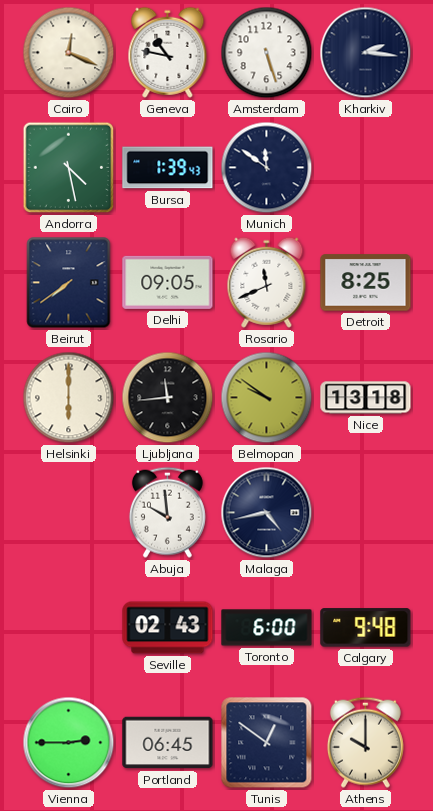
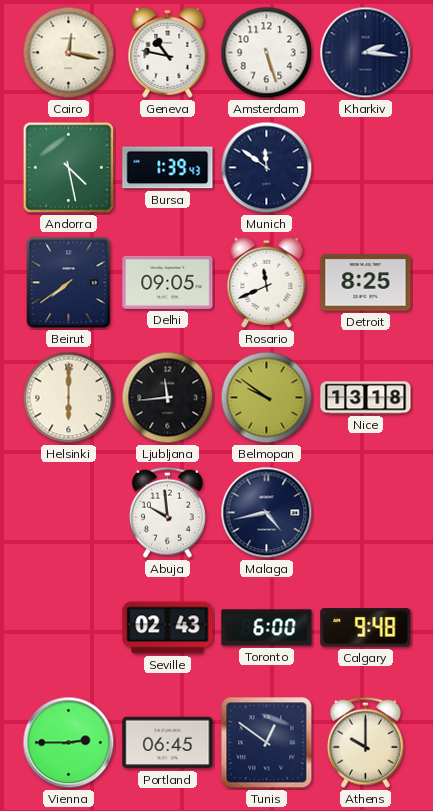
Cairo: 12:19 -> 12:17 (69, 53)
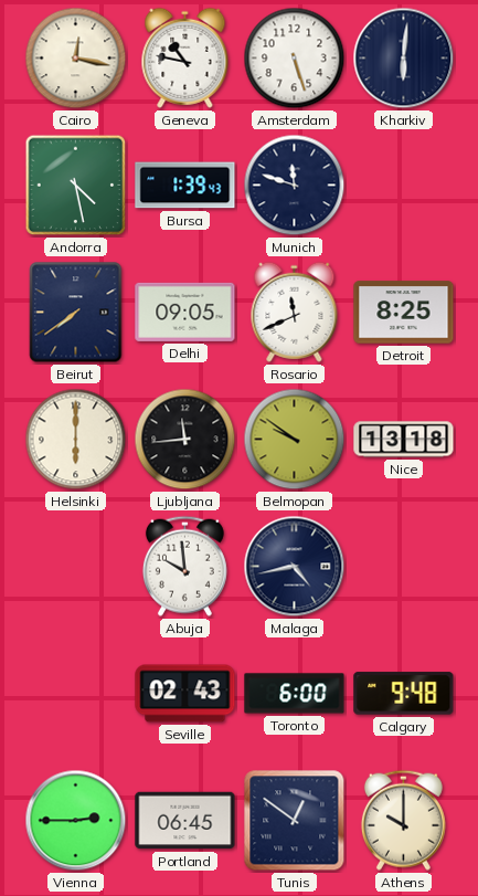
Kharkiv: 2:16 -> 6:01 (404, 59)
Munich: 11:51 -> 11:48 (295, 186)
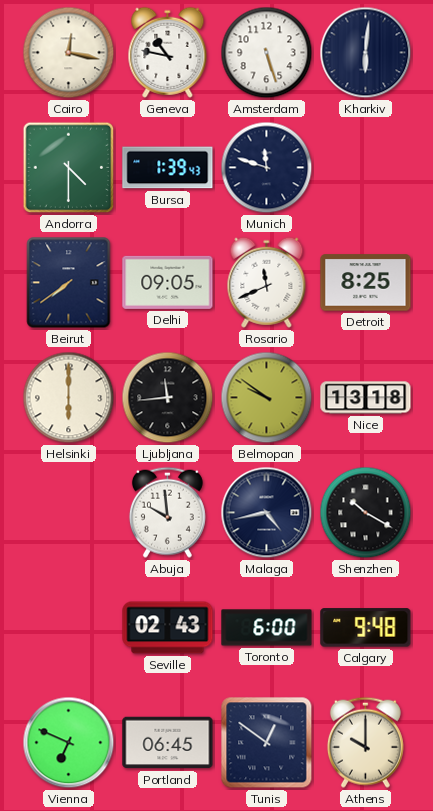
Andorra: 4:28 -> 4:30 (69, 168)
Shenzhen: none -> 10:20 (366, 513)
Vienna: 2:45 -> 6:49 (69, 743)
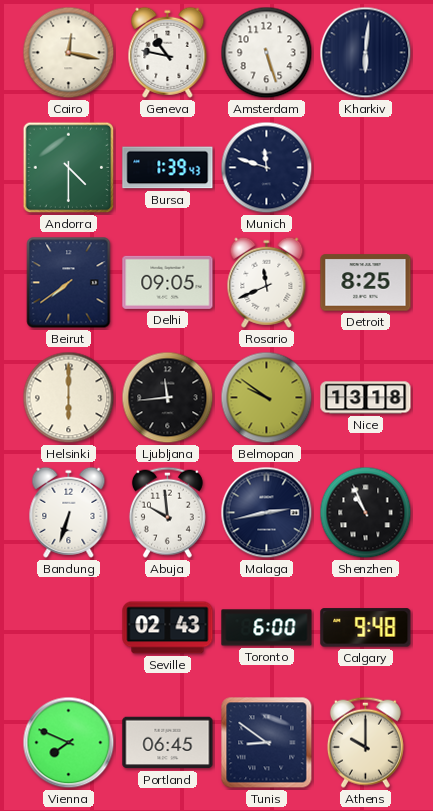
Bandung: none -> 6:33 (69, 512)
Malaga: 4:43 -> 2:43 (267, 513)
Shenzhen: 10:20 -> 10:56 (366, 513)
Vienna: 6:49 -> 7:49 (69, 743)
Tunis: 12:51 -> 8:51 (267, 743)
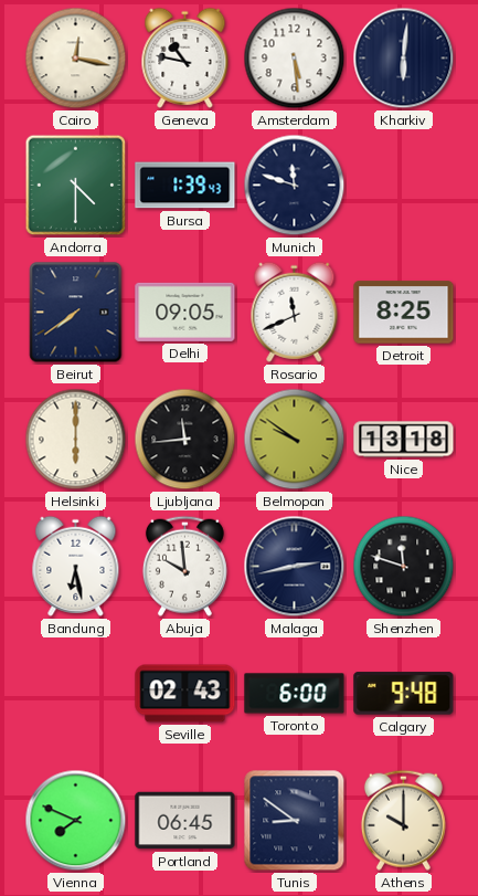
Amsterdam: 5:27 -> 5:29 (295, 59)
Bandung: 6:33 -> 6:28 (76, 566)
Shenzhen: 10:56 -> 11:48 (404, 567)
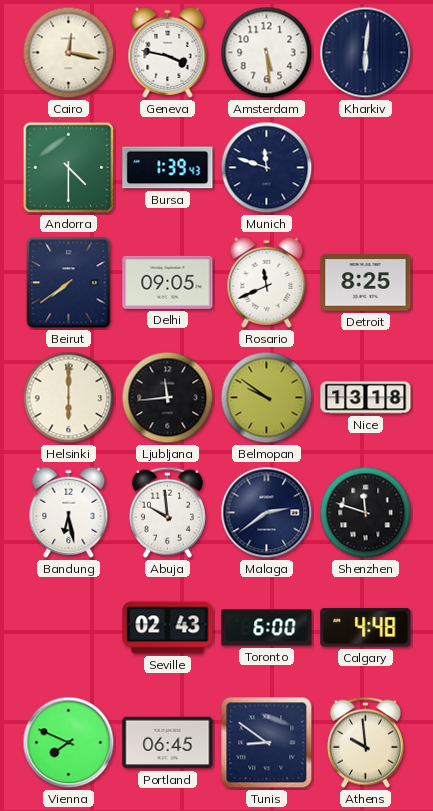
Geneva: 10:47 -> 3:47 (168, 52)
Malaga: 2:43 -> 2:39 (267, 513)
Calgary: 9:48 -> 4:48 (366, 628)
Athens: 10:00 -> 9:59 (365, 742)
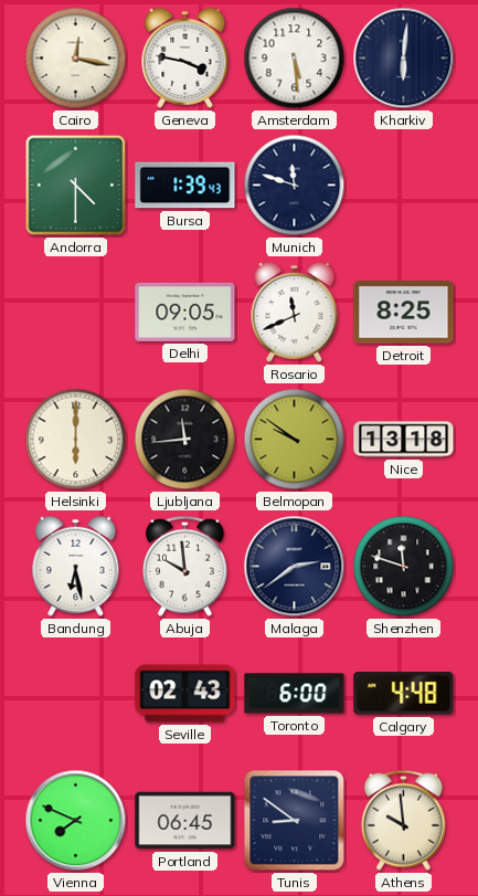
Beirut: 7:39 -> none (69, 283)
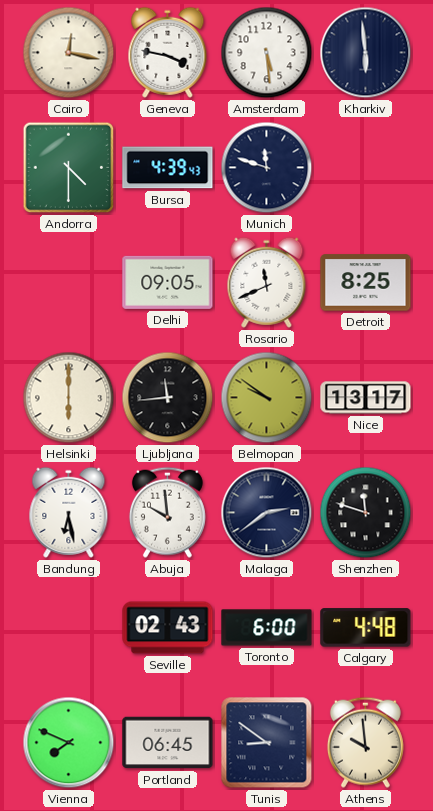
Kharkiv: 6:01 -> 5:59 (366, 53)
Bursa: 1:39 -> 4:39 (168, 168)
Nice: 13:18 -> 13:17 (366, 398)
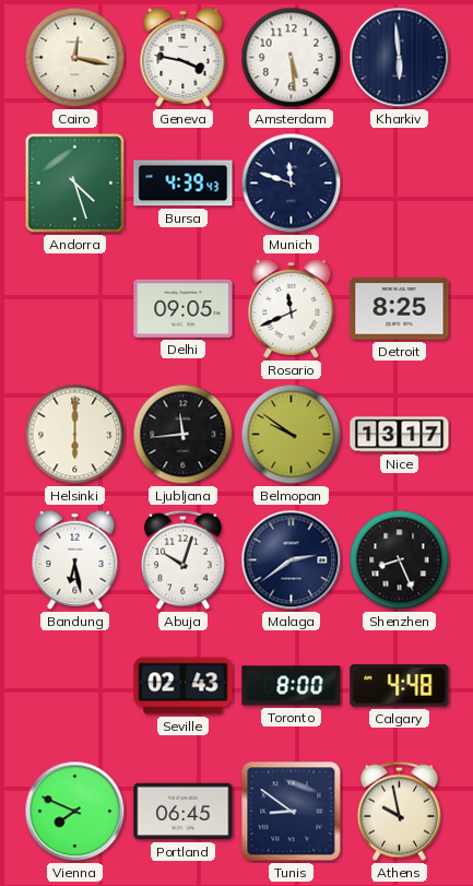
Andorra: 4:30 -> 4:27 (75, 184)
Abuja: 9:59 -> 10:03 (182, 559)
Shenzhen: 11:48 -> 8:26 (400, 560)
Toronto: 6:00 -> 8:00 (292, 686)
Athens: 9:59 -> 9:58 (399, 811)
